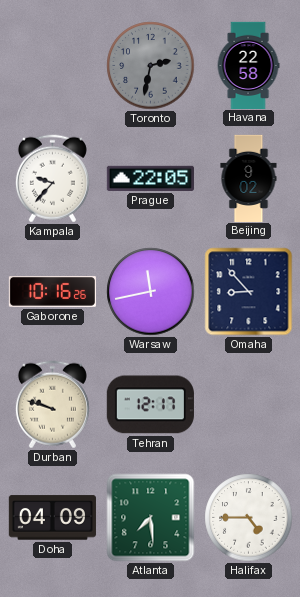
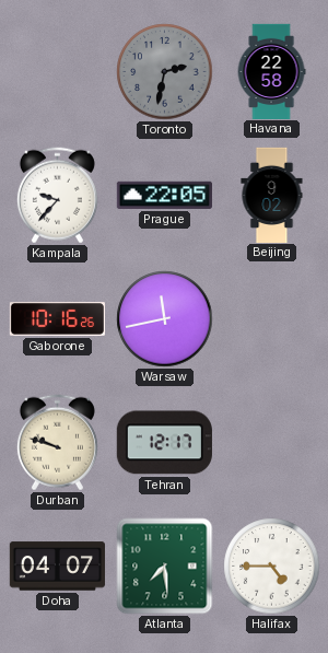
Omaha: 8:53 -> none (249, 292)
Doha: 04:09 -> 04:07 (57, 567)
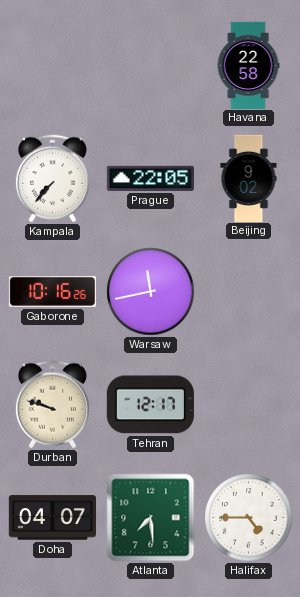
Toronto: 2:32 -> none (165, 72)
Kampala: 9:37 -> 7:37 (52, 179)
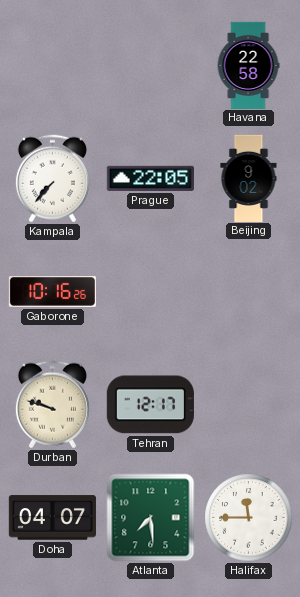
Warsaw: 11:43 -> none (151, 292)
Halifax: 4:45 -> 11:45 (249, 518)
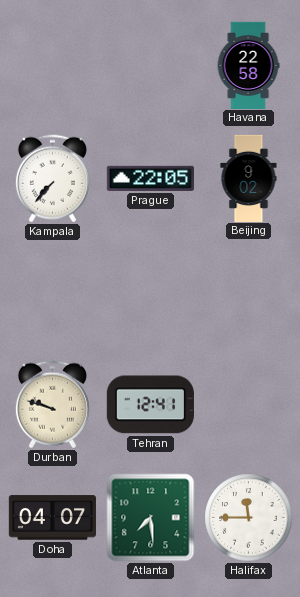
Gaborone: 10:16 -> none (52, 292)
Tehran: 12:17 -> 12:41 (150, 405)
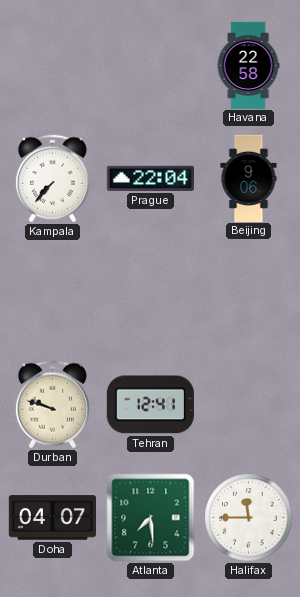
Prague: 22:05 -> 22:04 (150, 178)
Beijing: 9:02 -> 9:06 (249, 178)
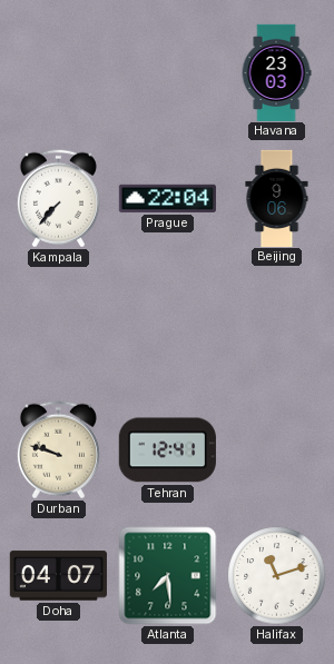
Havana: 22:58 -> 23:03 (276, 72)
Halifax: 11:45 -> 11:12 (277, 576)
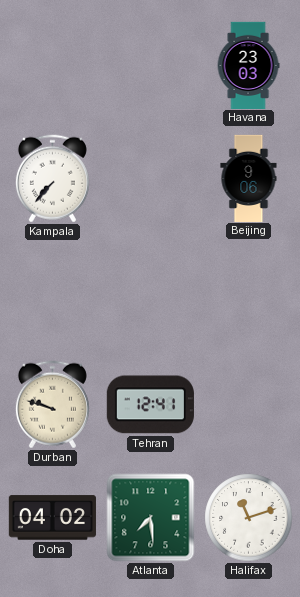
Prague: 22:04 -> none (167, 198)
Doha: 04:07 -> 04:02 (52, 518)
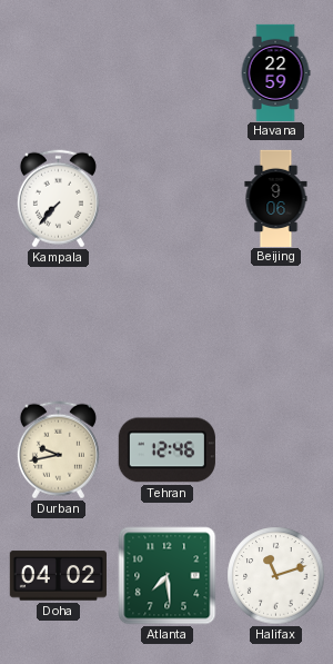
Havana: 23:03 -> 22:59 (275, 72)
Durban: 9:48 -> 9:43 (58, 450)
Tehran: 12:41 -> 12:46 (167, 450)
